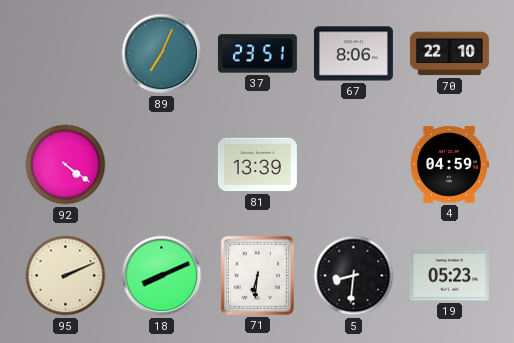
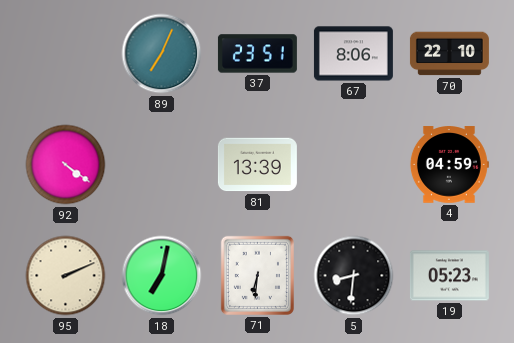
18: 8:11 -> 7:02 (162, 276)
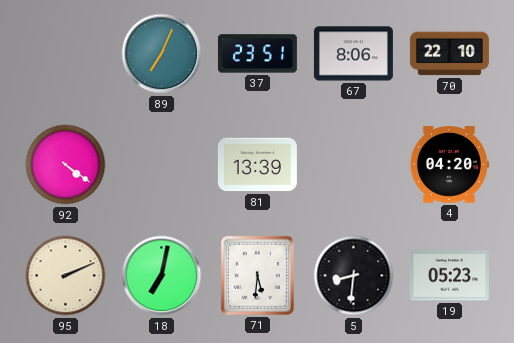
4: 04:59 -> 04:20 (449, 165)
71: 6:31 -> 5:31 (257, 275)
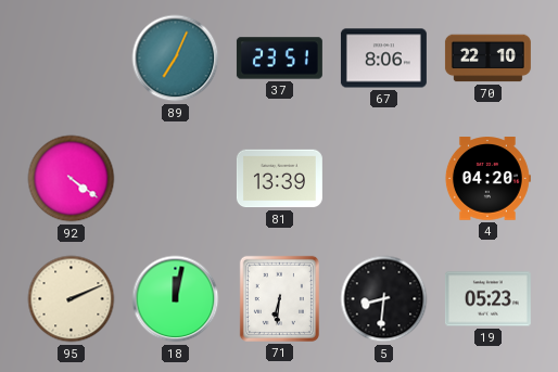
18: 7:02 -> 12:02 (176, 299)
71: 5:31 -> 6:31 (279, 298)
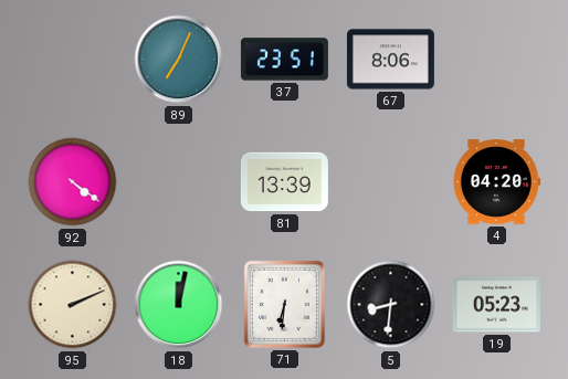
70: 22:10 -> none (487, 59)
